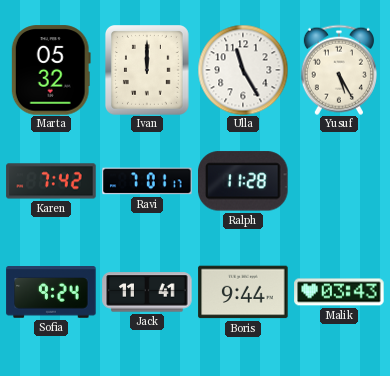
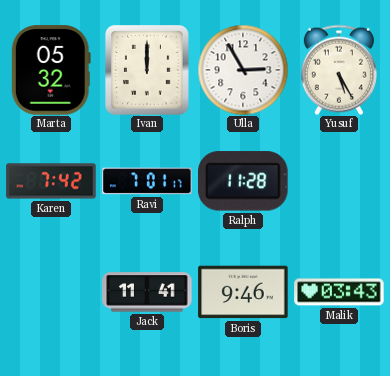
Ulla: 11:25 -> 2:55 (243, 70)
Sofia: 9:24 -> none (51, 293)
Boris: 9:44 -> 9:46 (243, 292)
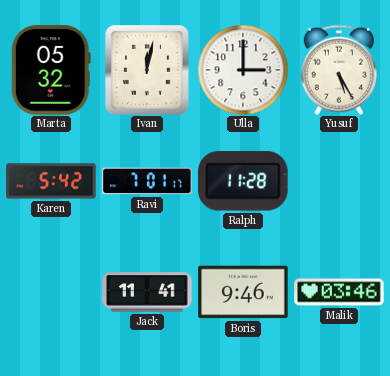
Ivan: 12:00 -> 12:02 (148, 71)
Ulla: 2:55 -> 3:00 (243, 70)
Karen: 7:42 -> 5:42 (51, 181)
Malik: 03:43 -> 03:46 (339, 292)
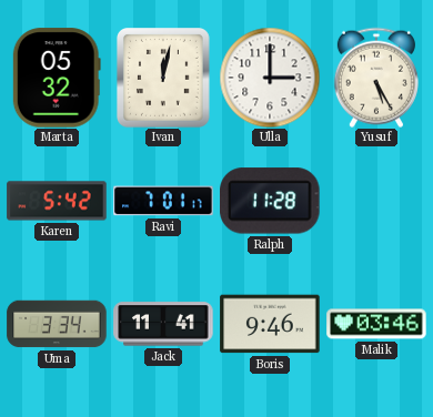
Uma: none -> 3:34 (57, 324)
